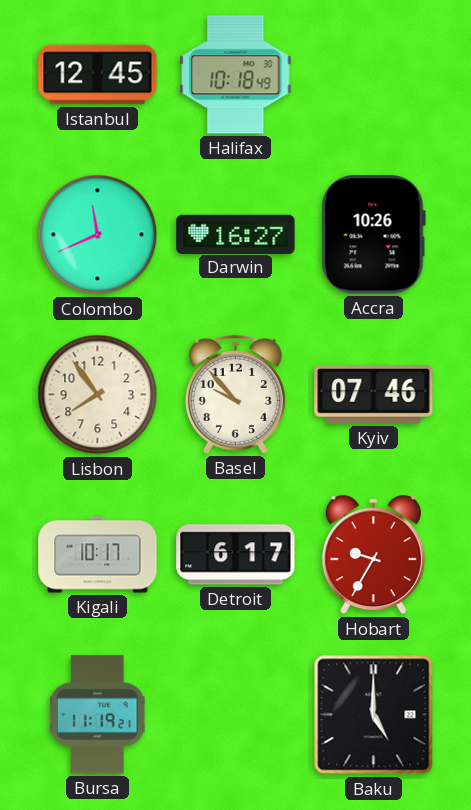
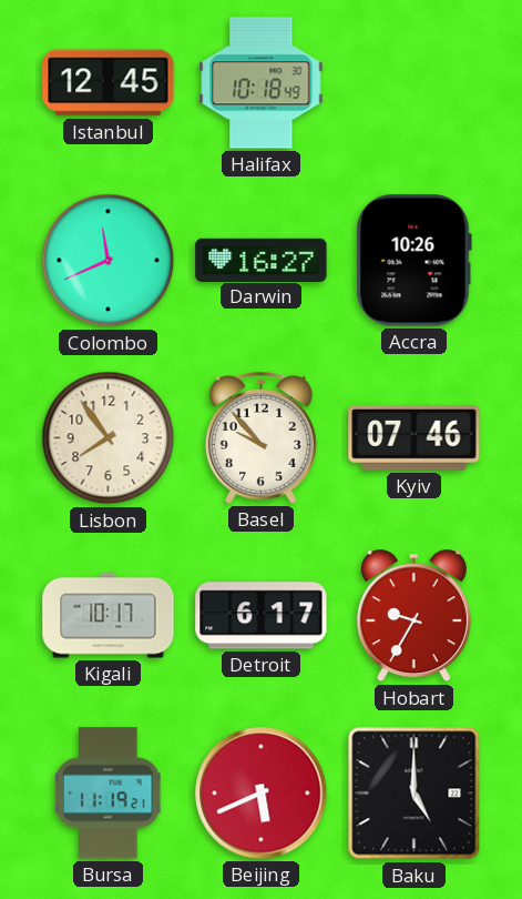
Beijing: none -> 5:41 (262, 794)
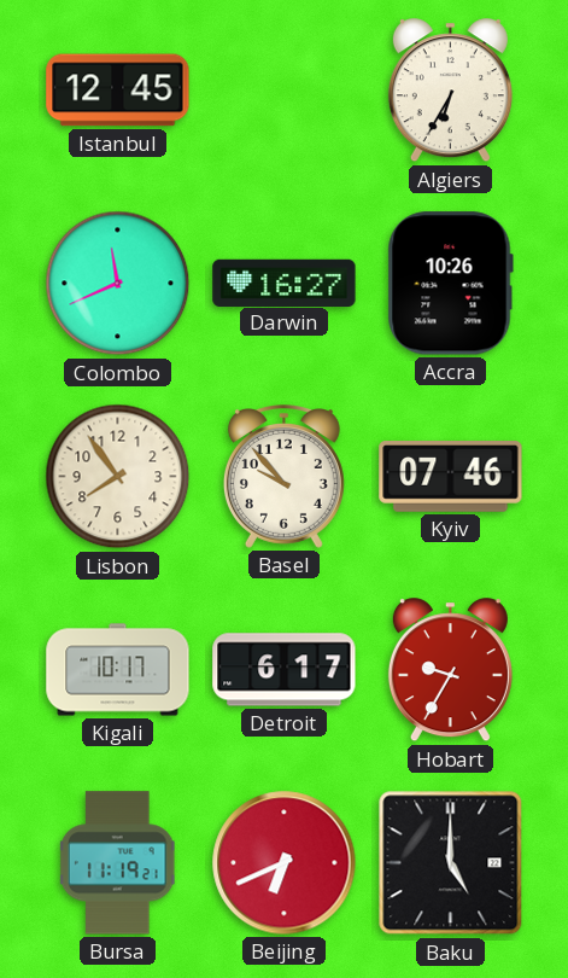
Halifax: 10:18 -> none (262, 83)
Algiers: none -> 6:35 (450, 91)
Beijing: 5:41 -> 6:41 (285, 863)
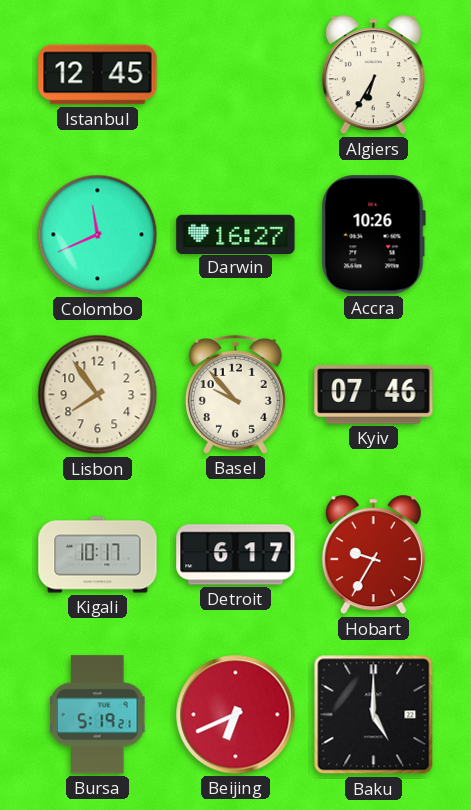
Bursa: 11:19 -> 5:19 (97, 715)
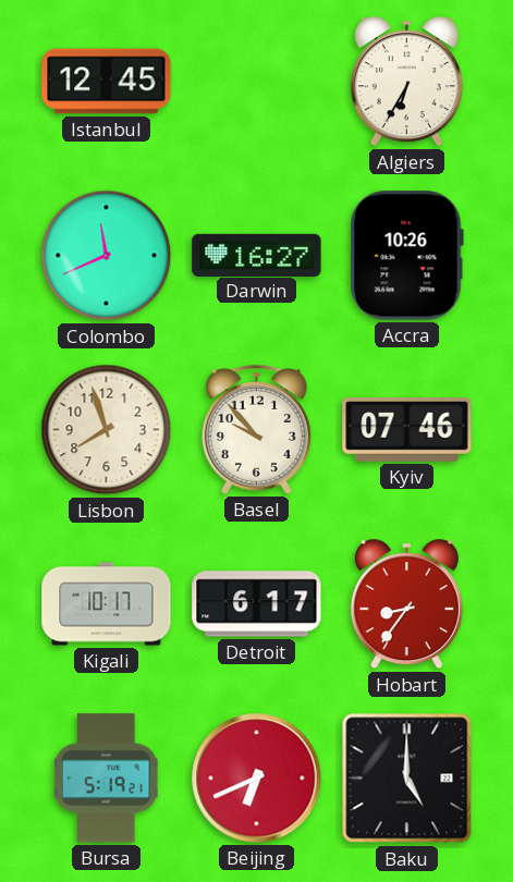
Lisbon: 7:54 -> 7:57 (107, 430)
Hobart: 9:35 -> 8:36 (406, 604)
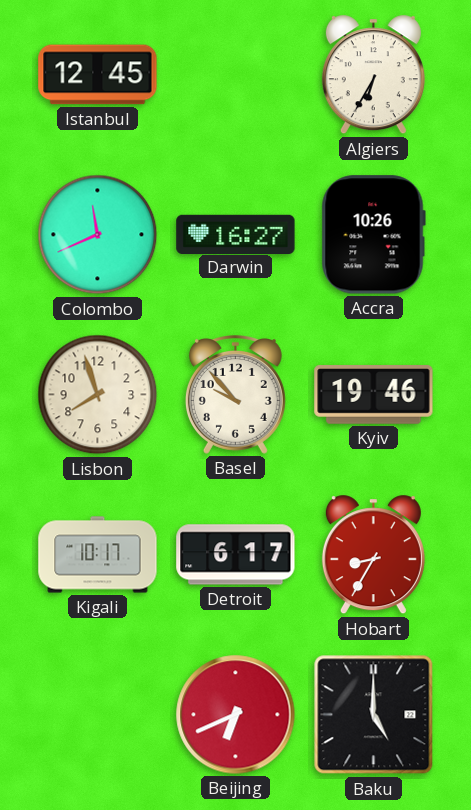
Kyiv: 07:46 -> 19:46 (374, 395)
Hobart: 8:36 -> 8:35 (373, 555)
Bursa: 5:19 -> none (106, 779)
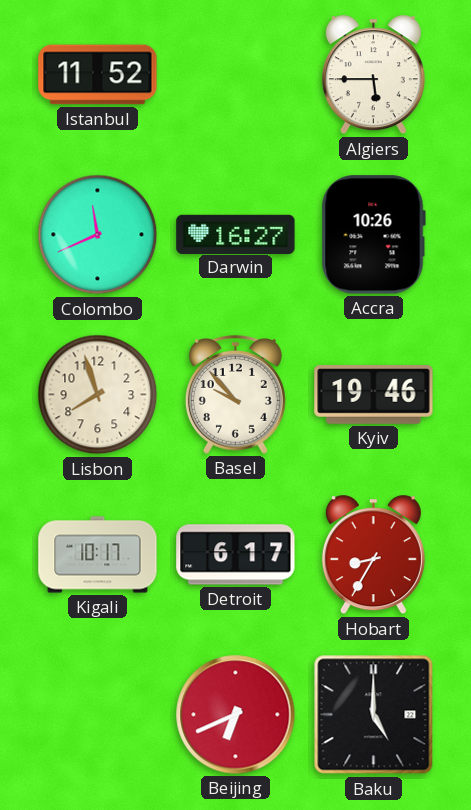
Istanbul: 12:45 -> 11:52 (98, 75)
Algiers: 6:35 -> 5:45 (373, 75)
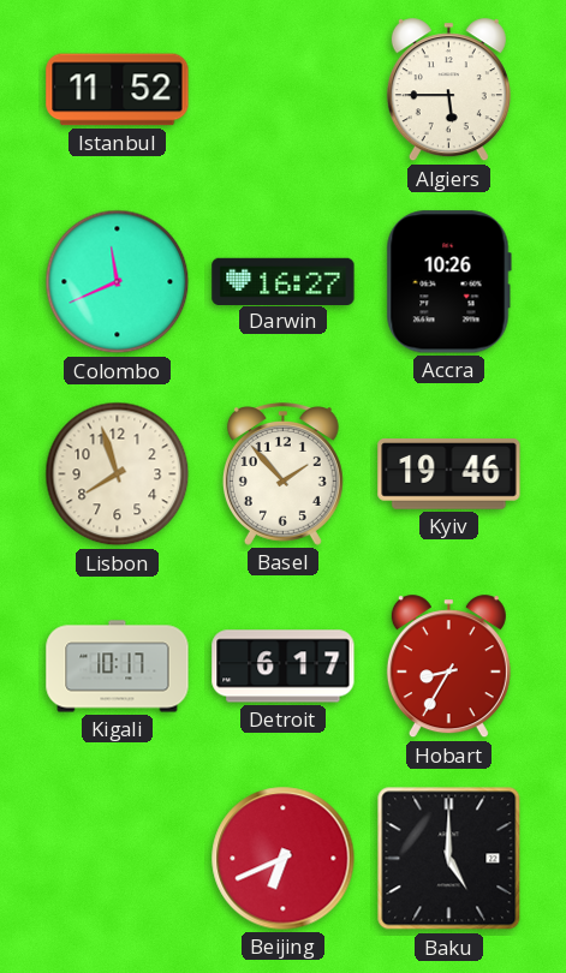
Basel: 9:53 -> 1:53 (282, 474)
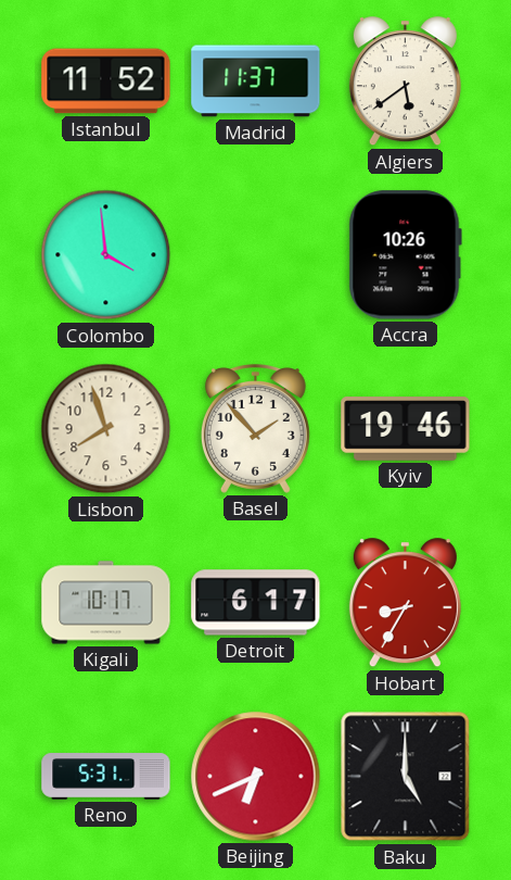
Madrid: none -> 11:37 (256, 81)
Algiers: 5:45 -> 5:39 (405, 81)
Colombo: 11:41 -> 3:59 (106, 255)
Darwin: 16:27 -> none (284, 281)
Reno: none -> 5:31 (106, 777)
